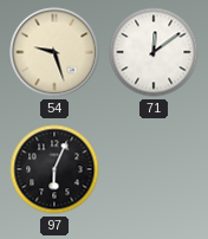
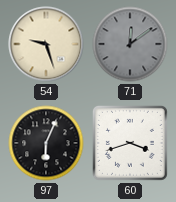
71 dial: white -> grey (130, 44)
60: none -> 3:42 (130, 143)
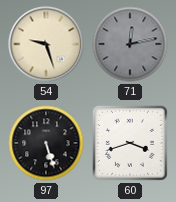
71: 12:09 -> 12:13 (130, 44)
97: 6:04 -> 5:27 (46, 143)
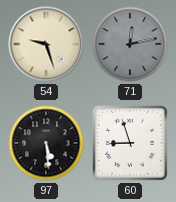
97: 5:27 -> 5:29 (46, 143)
60: 3:42 -> 8:57 (130, 143)
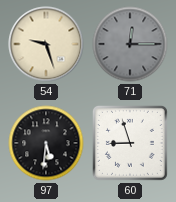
71: 12:13 -> 12:15 (130, 44)
97: 5:29 -> 5:31 (46, 143)
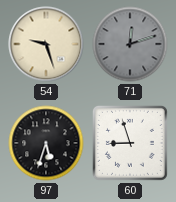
71: 12:15 -> 12:12 (130, 44)
97: 5:31 -> 5:33 (46, 143)
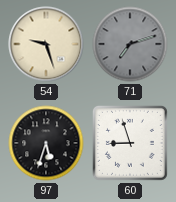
71: 12:12 -> 7:12 (130, 44)
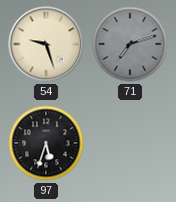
60: 8:57 -> none (130, 143)
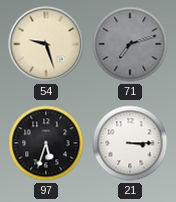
21: none -> 3:15 (130, 143)
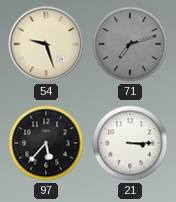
97: 5:33 -> 5:37 (46, 143)
